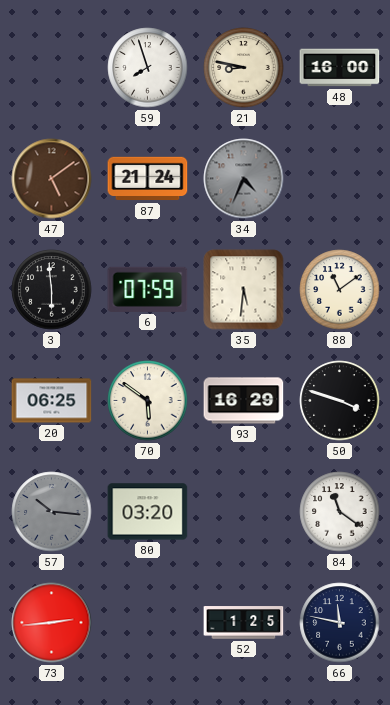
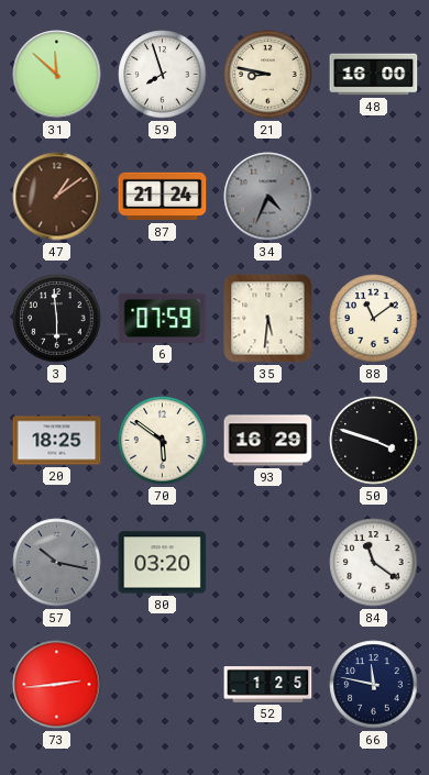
31: none -> 11:52 (57, 75)
47: 5:09 -> 1:09 (57, 197)
20: 06:25 -> 18:25 (57, 441)
57: 10:16 -> 10:17 (57, 563)
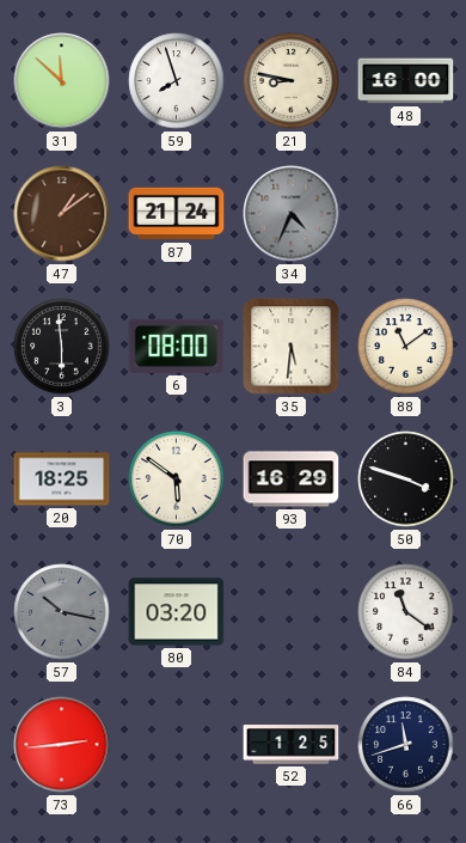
6: 07:59 -> 08:00 (177, 346)
66: 11:47 -> 11:42 (406, 745)
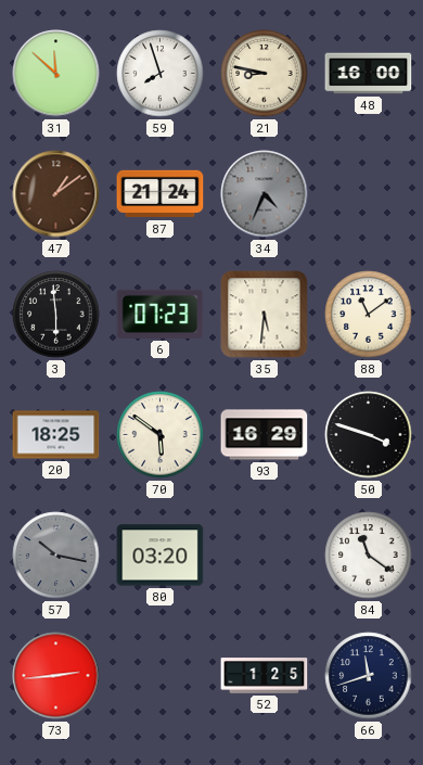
6: 08:00 -> 07:23 (161, 314)
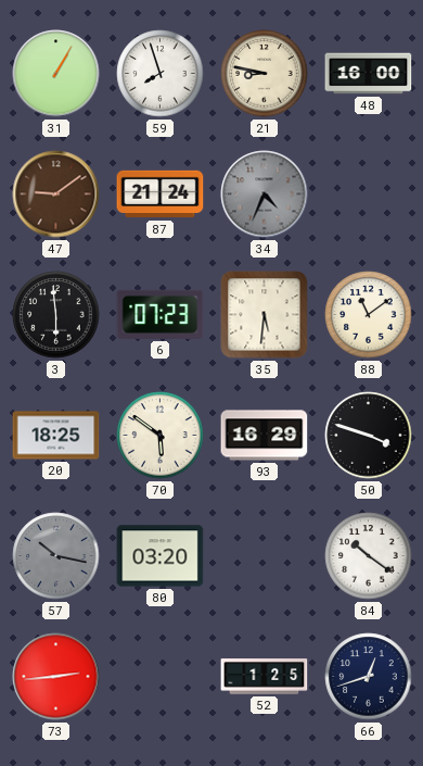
31: 11:52 -> 1:05 (56, 74)
47: 1:09 -> 9:09 (56, 194)
84: 11:21 -> 10:21 (369, 556)
66: 11:42 -> 12:42 (369, 677)
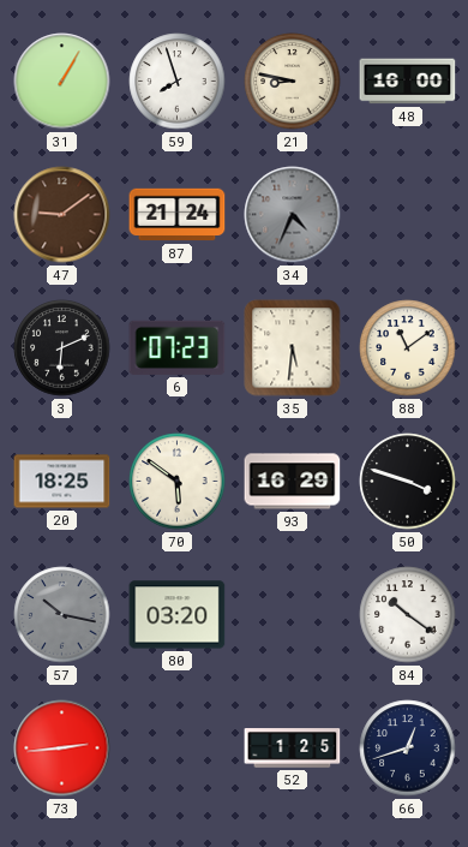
3: 5:59 -> 6:11 (62, 348)
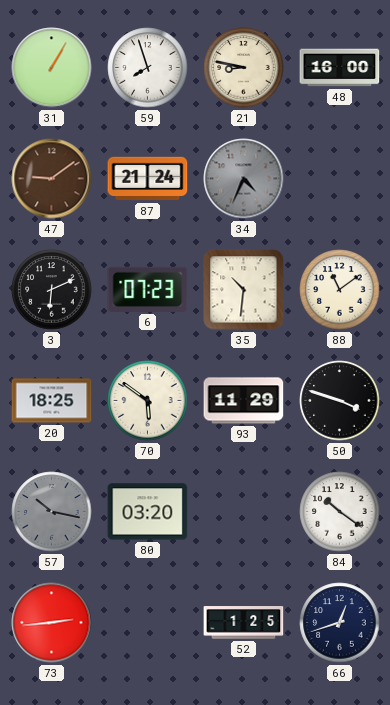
35: 5:31 -> 10:31 (244, 290)
93: 16:29 -> 11:29 (244, 401)
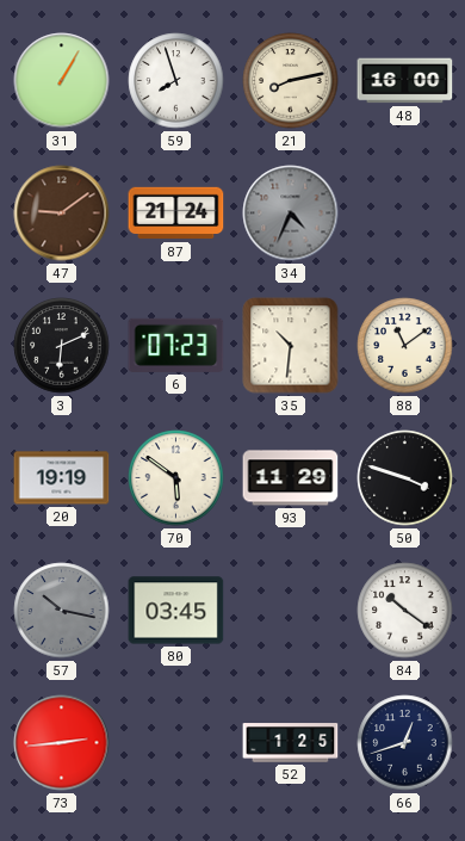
21: 8:47 -> 8:13 (291, 81)
20: 18:25 -> 19:19 (62, 478)
80: 03:20 -> 03:45 (176, 611)
